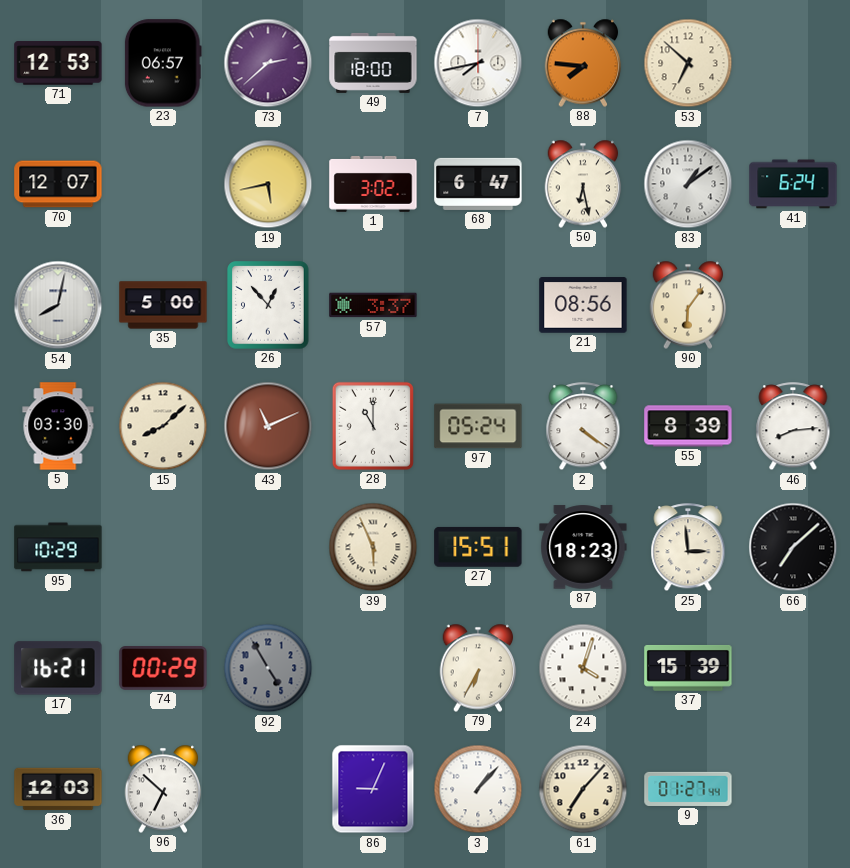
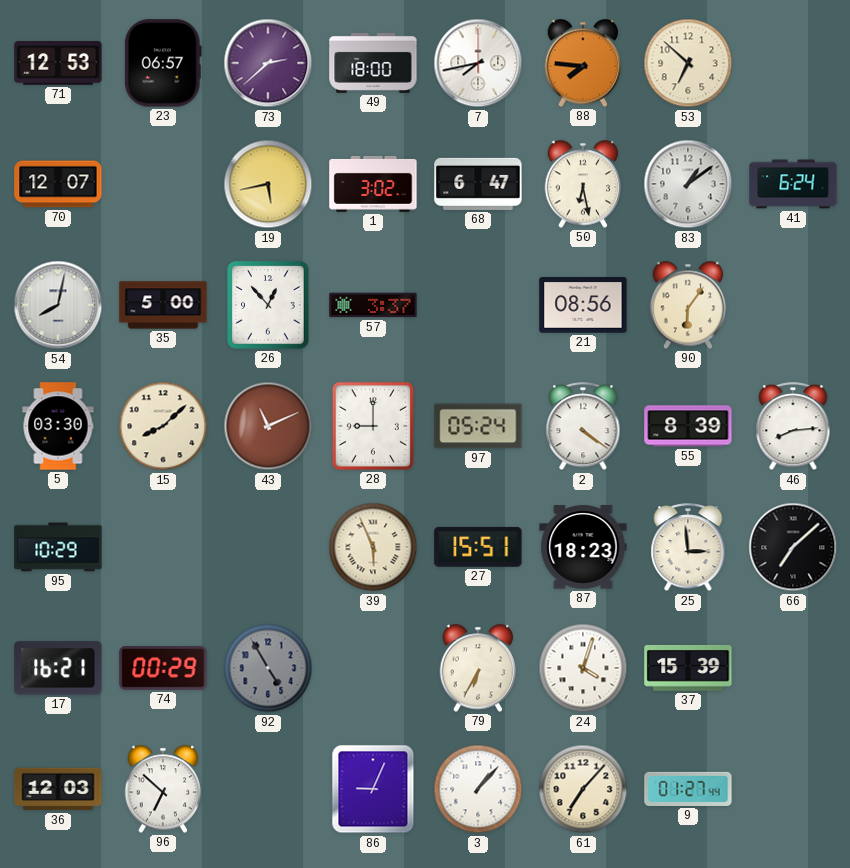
28: 11:00 -> 9:00 (373, 426)
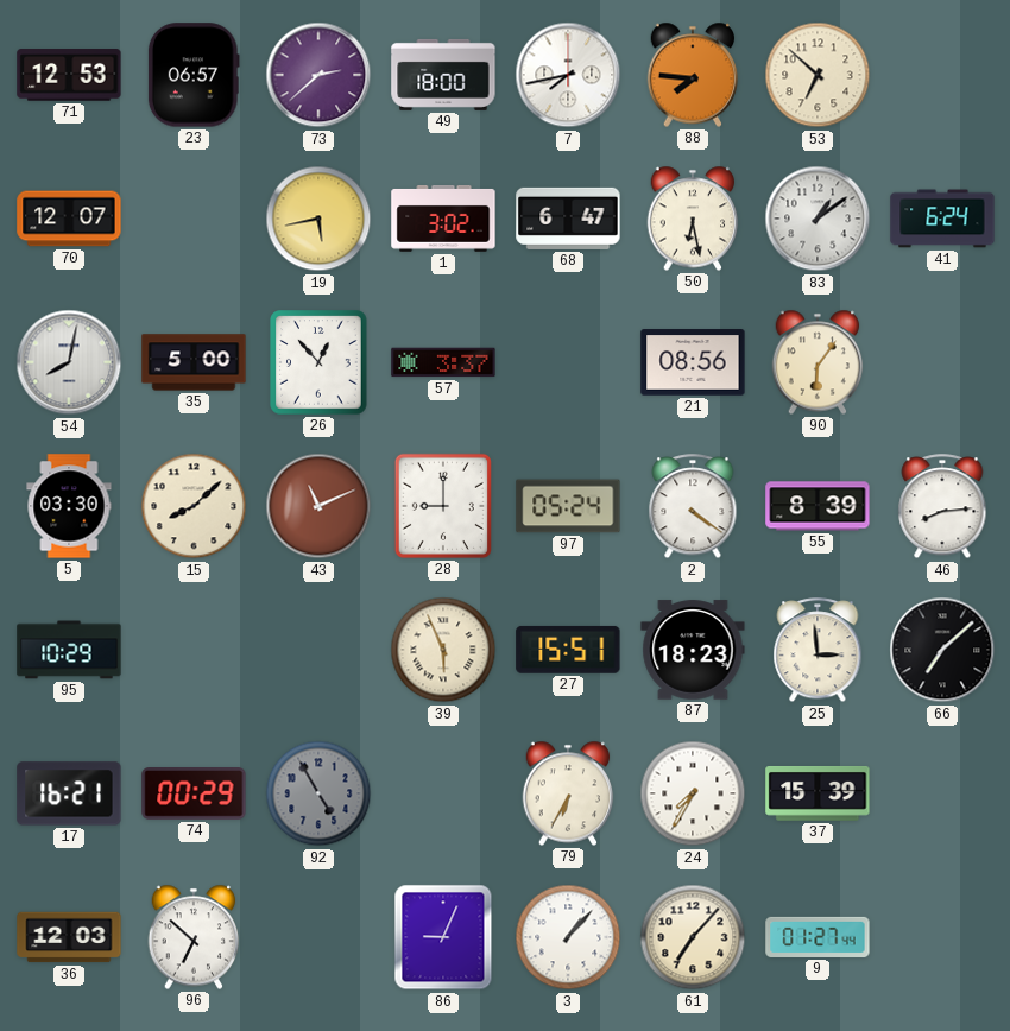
24: 4:03 -> 7:35 (693, 793)
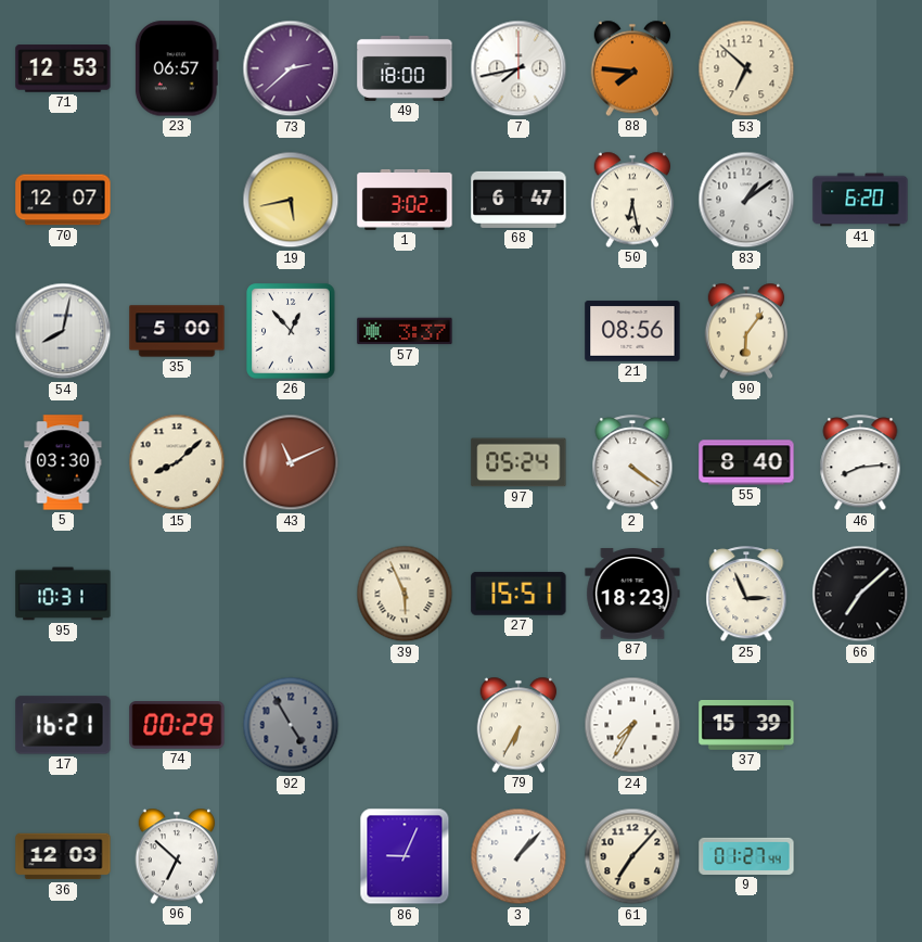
41: 6:24 -> 6:20 (860, 200)
28: 9:00 -> none (443, 506)
55: 8:39 -> 8:40 (746, 462)
95: 10:29 -> 10:31 (63, 594)
25: 2:59 -> 2:56 (746, 595)
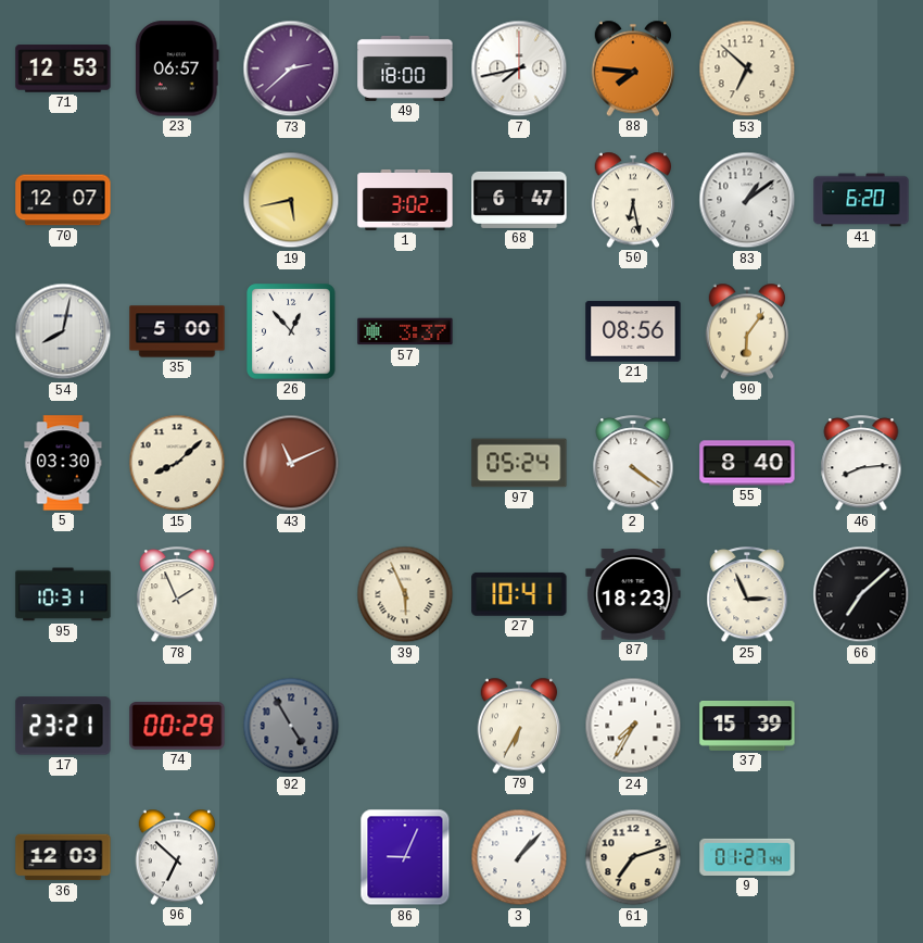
78: none -> 1:56 (177, 595)
27: 15:51 -> 10:41 (519, 594)
17: 16:21 -> 23:21 (63, 726)
61: 7:07 -> 7:12 (633, 857)
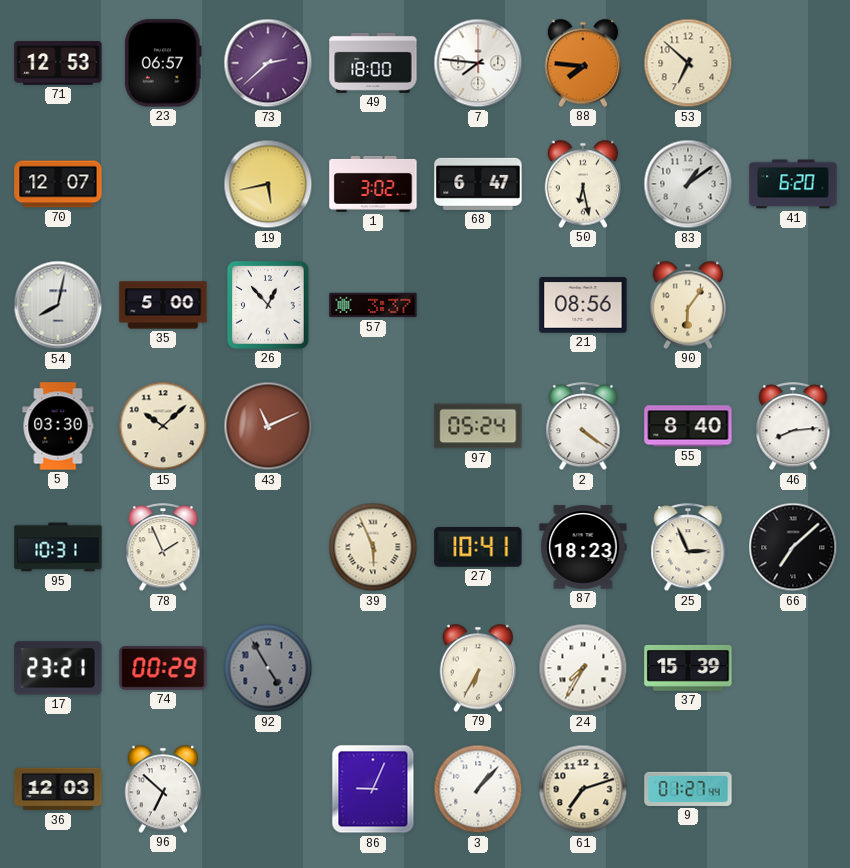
7: 7:43 -> 7:46 (478, 63)
15: 8:08 -> 10:08 (163, 426)
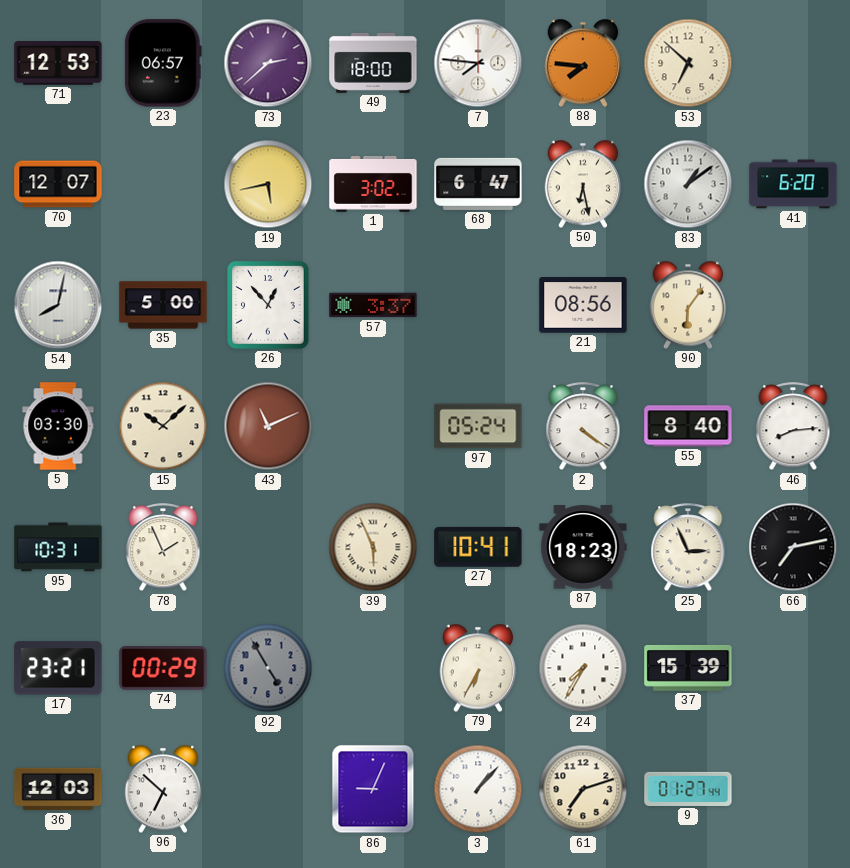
66: 7:08 -> 7:13 (793, 547)
